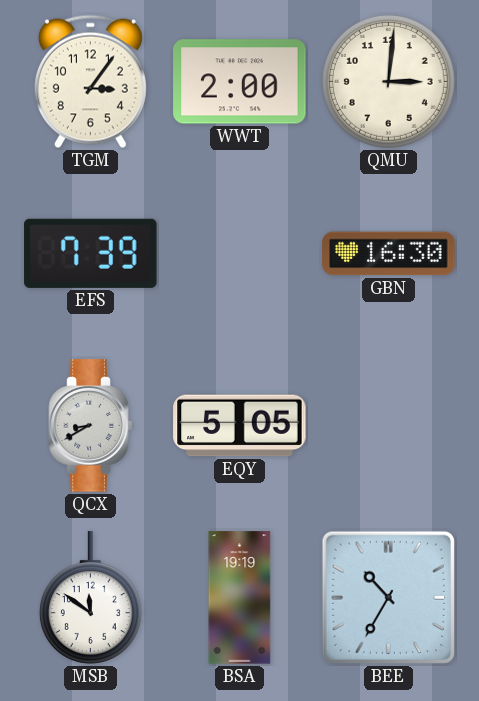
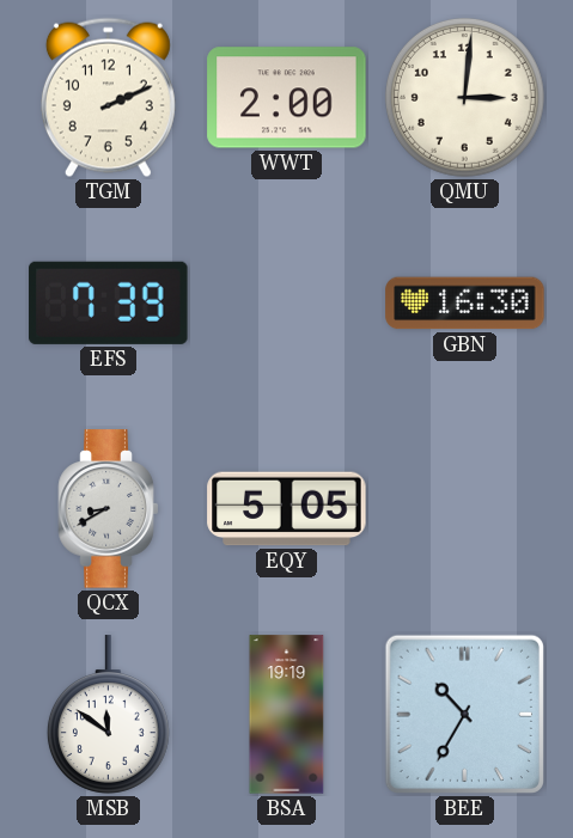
TGM: 3:06 -> 2:11 (108, 98)
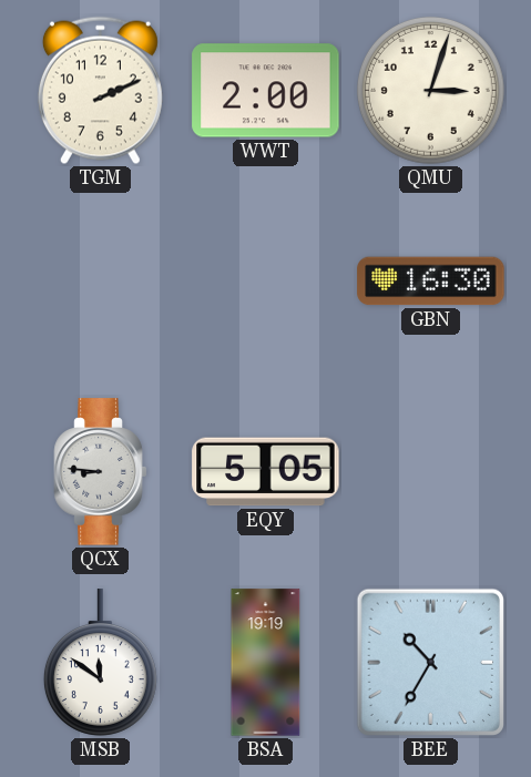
QMU: 3:01 -> 3:03 (430, 90)
EFS: 7:39 -> none (109, 302)
QCX: 8:40 -> 8:46 (101, 472)
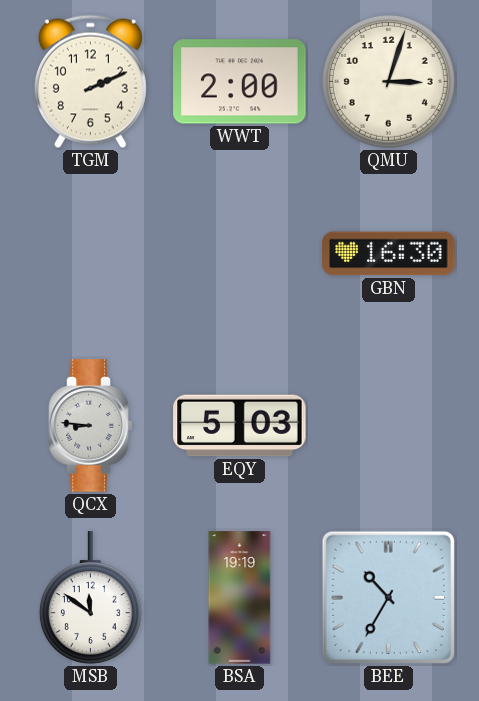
EQY: 5:05 -> 5:03 (240, 426)
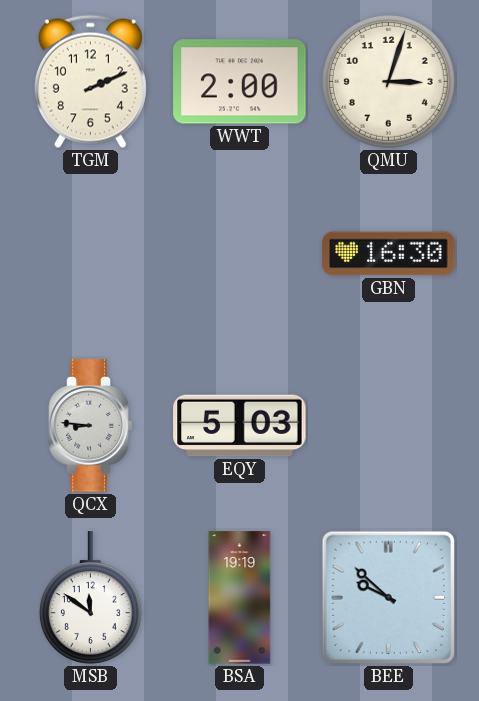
BEE: 10:35 -> 9:52 (388, 597)
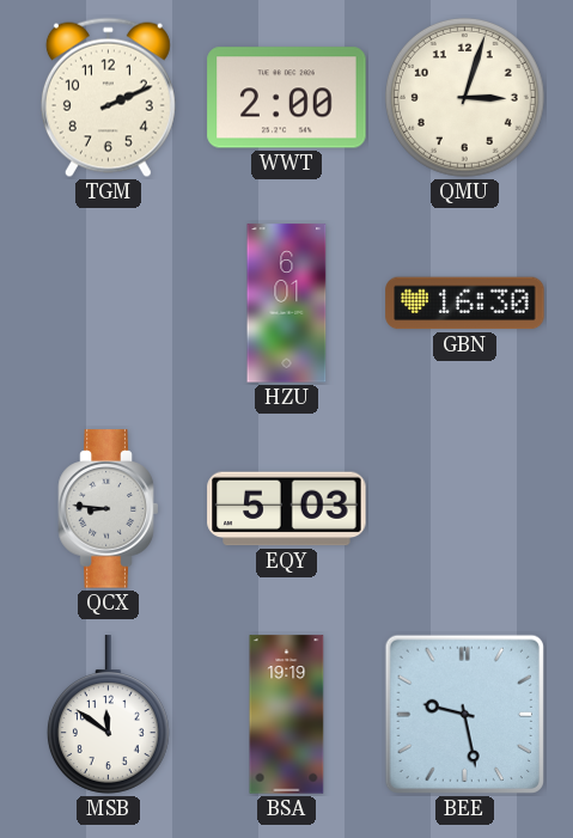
HZU: none -> 6:01 (287, 304)
BEE: 9:52 -> 9:28 (464, 714)
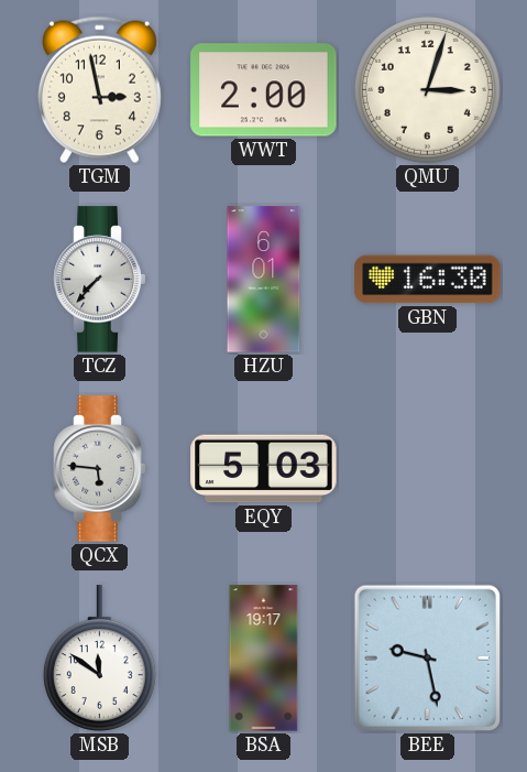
TGM: 2:11 -> 2:58 (99, 90)
TCZ: none -> 7:37 (100, 280)
QCX: 8:46 -> 5:46 (100, 469)
BSA: 19:19 -> 19:17 (264, 659)
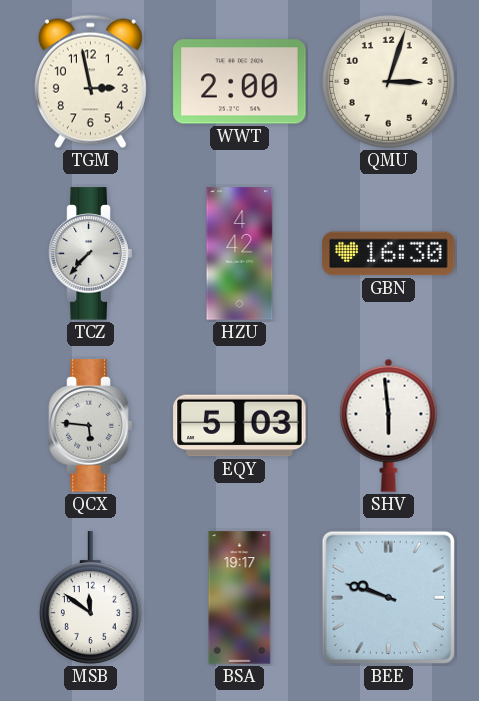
HZU: 6:01 -> 4:42 (240, 254)
SHV: none -> 5:59 (389, 425)
BEE: 9:28 -> 9:48 (388, 597)
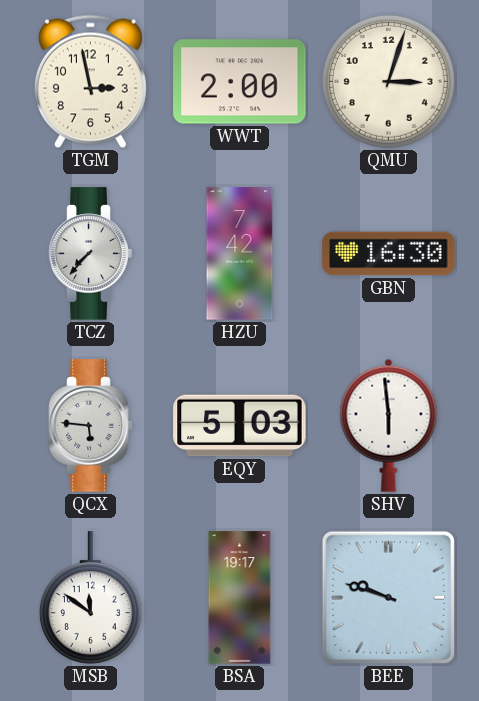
HZU: 4:42 -> 7:42 (240, 254)
